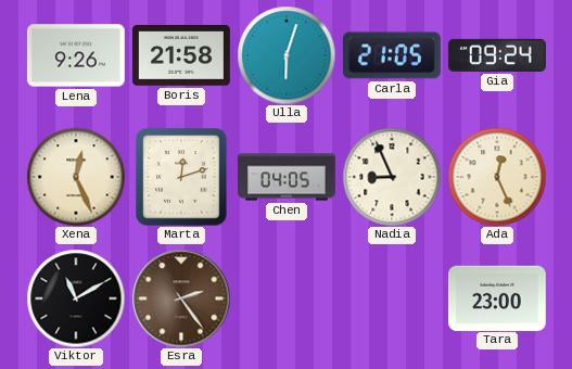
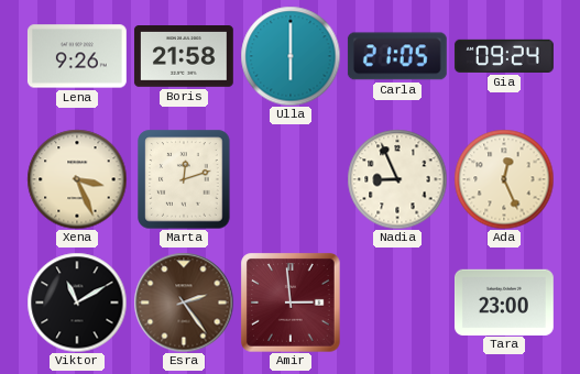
Ulla: 6:03 -> 6:00 (291, 56)
Xena: 12:26 -> 3:26 (77, 179)
Chen: 04:05 -> none (288, 177)
Amir: none -> 2:59 (291, 302)
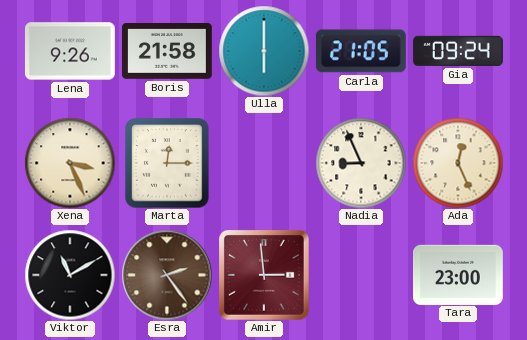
Marta: 12:12 -> 12:15 (167, 163)
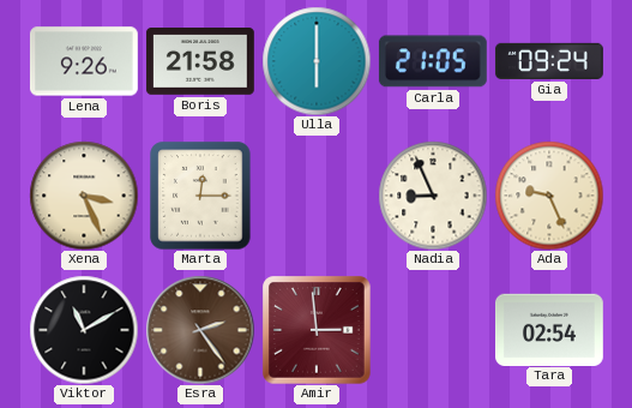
Ada: 12:26 -> 9:26 (549, 196)
Tara: 23:00 -> 02:54 (550, 329)
